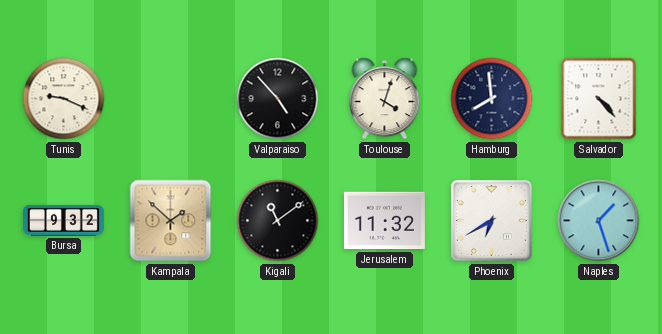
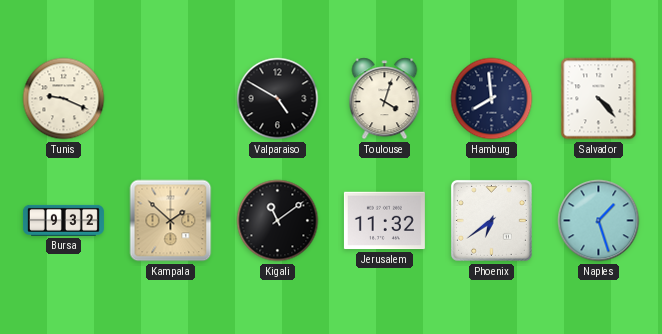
Valparaiso: 4:53 -> 4:50 (278, 99)
Phoenix: 6:40 -> 6:39 (491, 220)
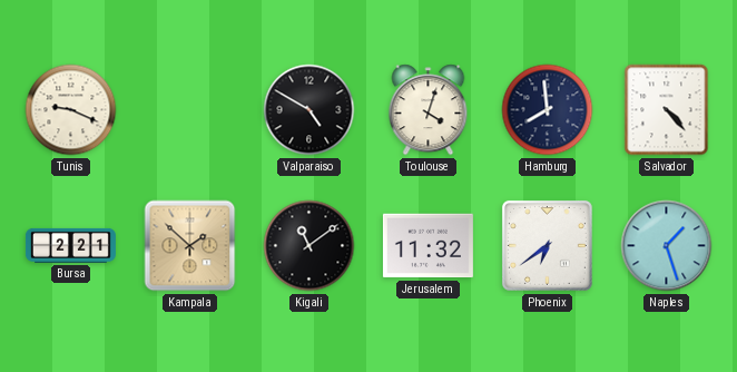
Bursa: 9:32 -> 2:21 (70, 245)
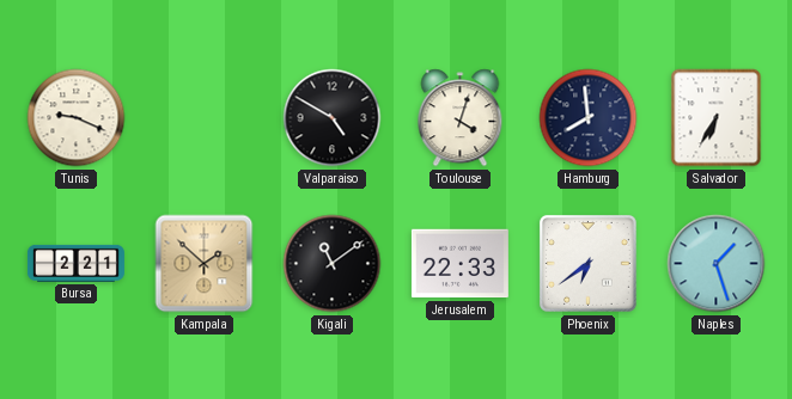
Salvador: 4:23 -> 6:35 (717, 118)
Jerusalem: 11:32 -> 22:33 (459, 264)
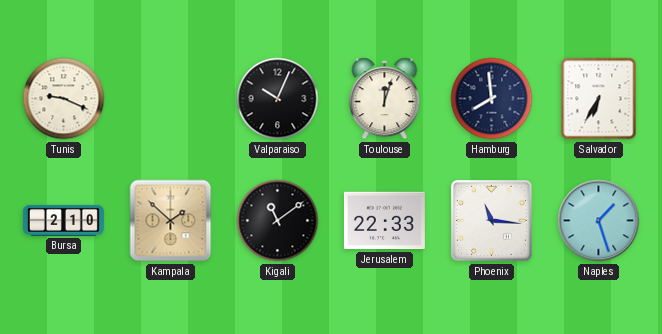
Valparaiso: 4:50 -> 10:04 (278, 99)
Toulouse: 4:03 -> 12:03 (385, 99)
Bursa: 2:21 -> 2:10 (63, 220)
Phoenix: 6:39 -> 11:16 (491, 220)
